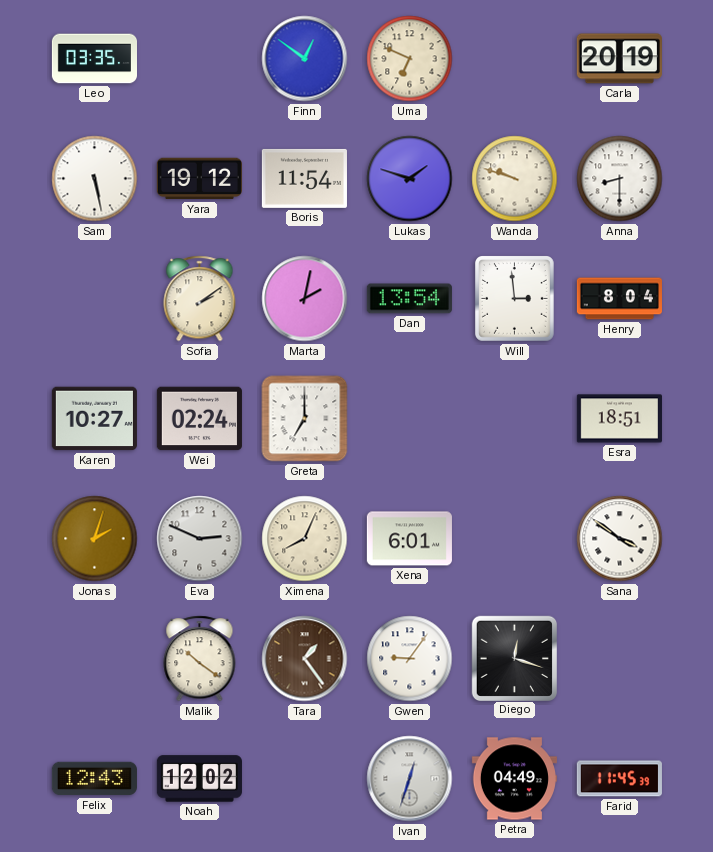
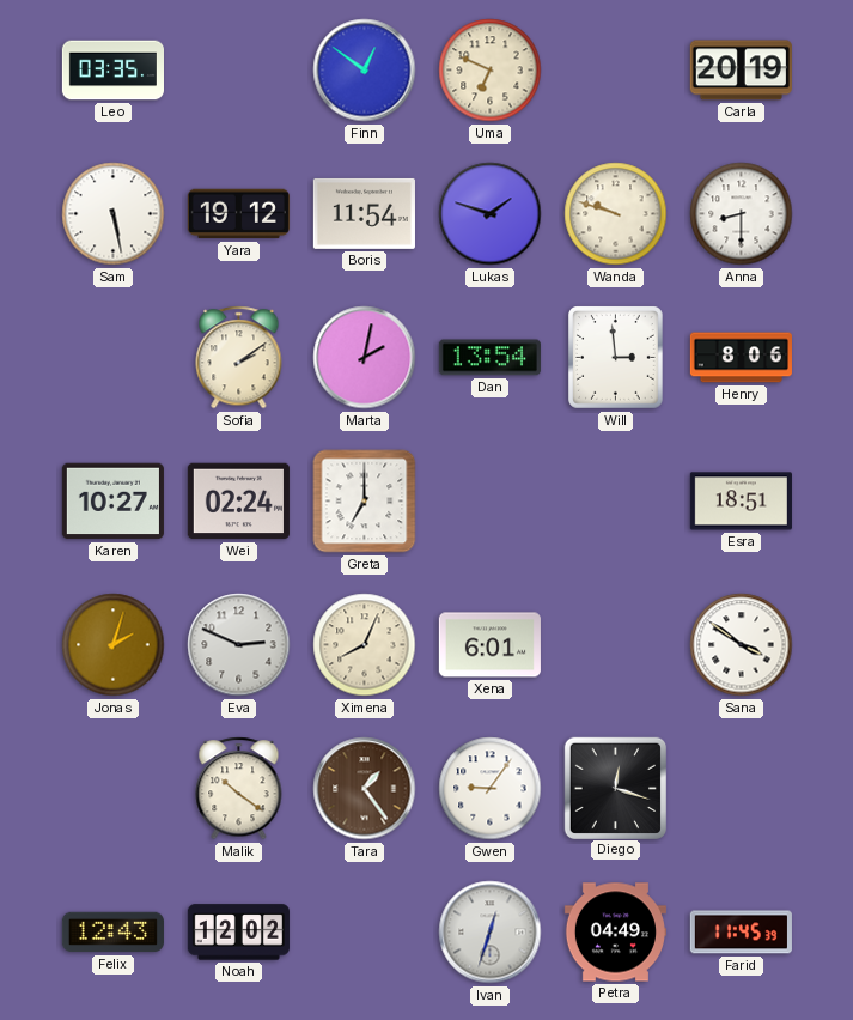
Henry: 8:04 -> 8:06 (741, 358)
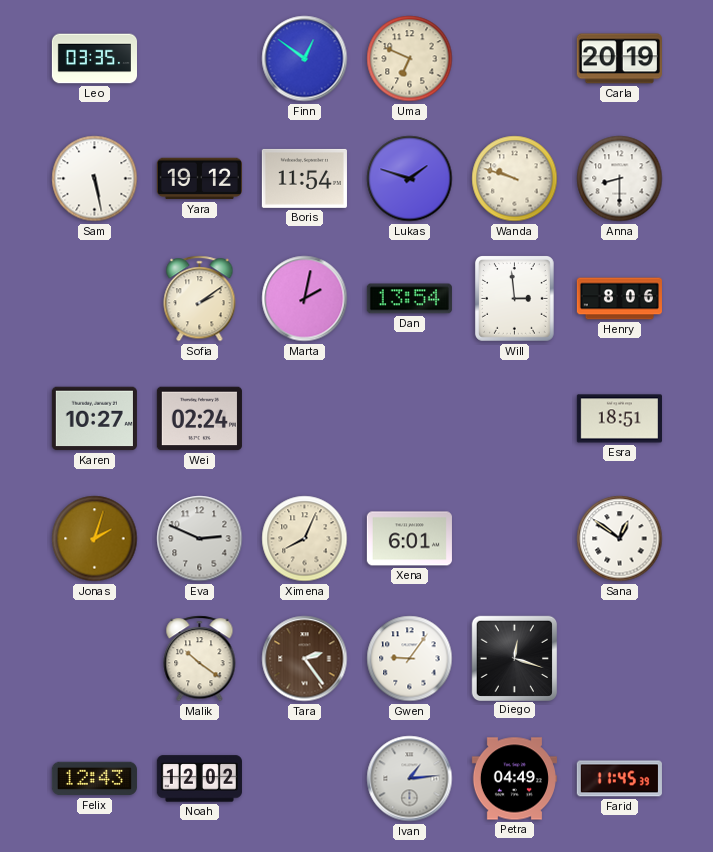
Greta: 7:00 -> none (365, 502)
Sana: 3:51 -> 12:51 (620, 539)
Tara: 1:24 -> 2:24 (305, 659)
Ivan: 12:33 -> 1:14 (410, 779)
